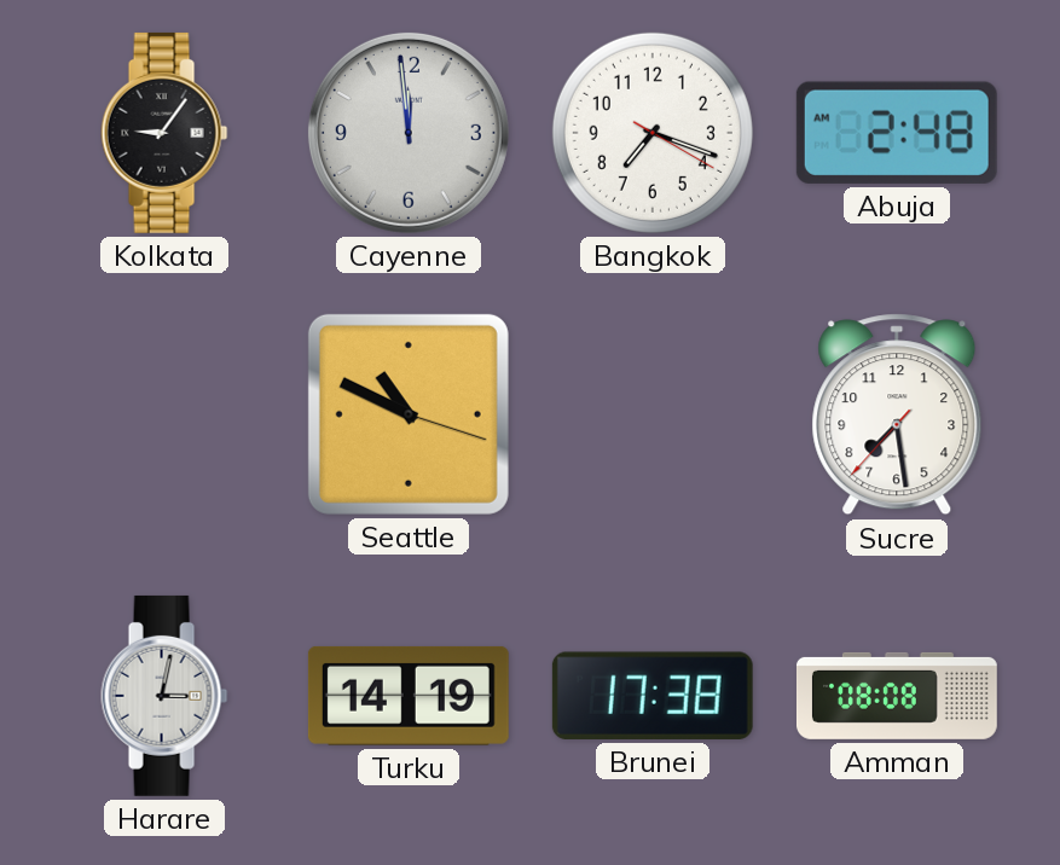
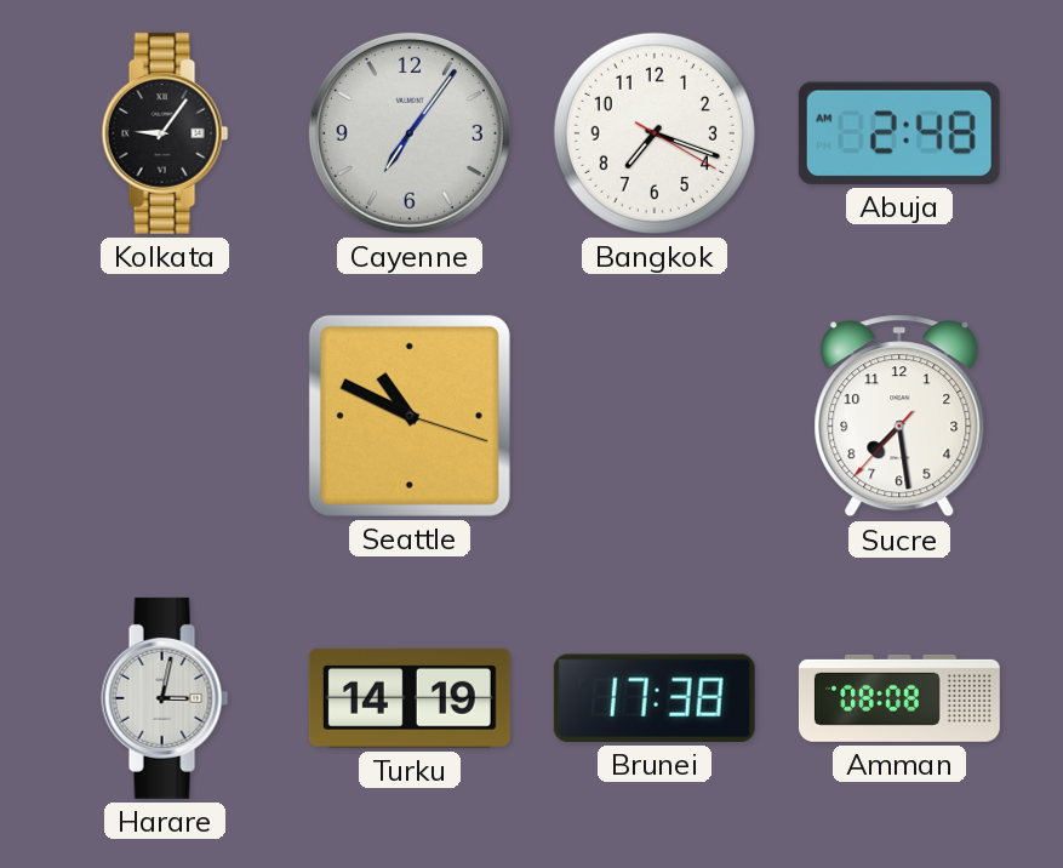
Cayenne: 11:59 -> 7:06 (410, 133)
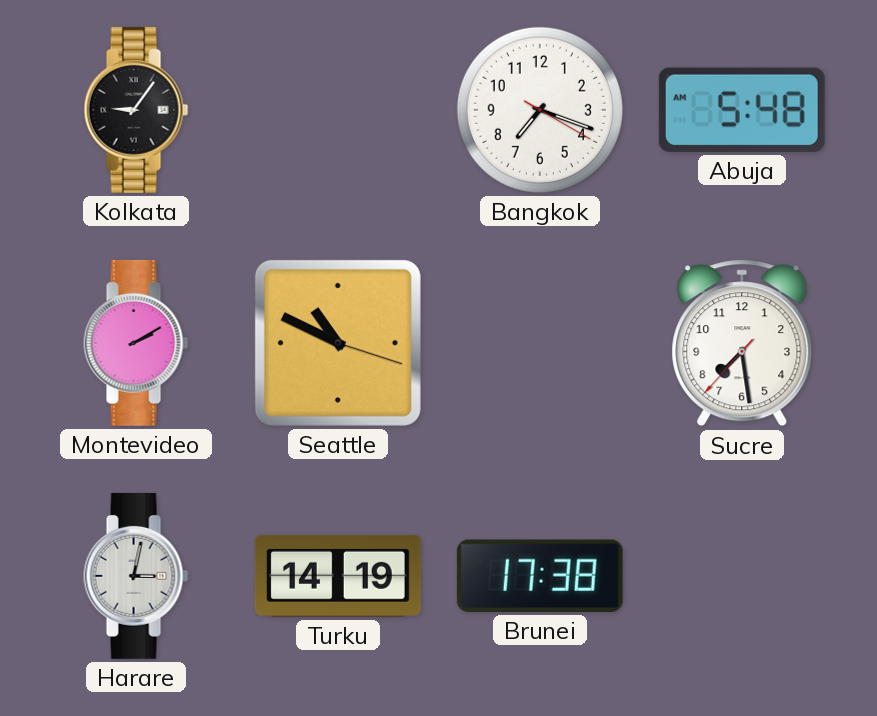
Cayenne: 7:06 -> none (410, 133)
Abuja: 2:48 -> 5:48 (742, 110)
Montevideo: none -> 2:10 (136, 343)
Amman: 08:08 -> none (899, 698)
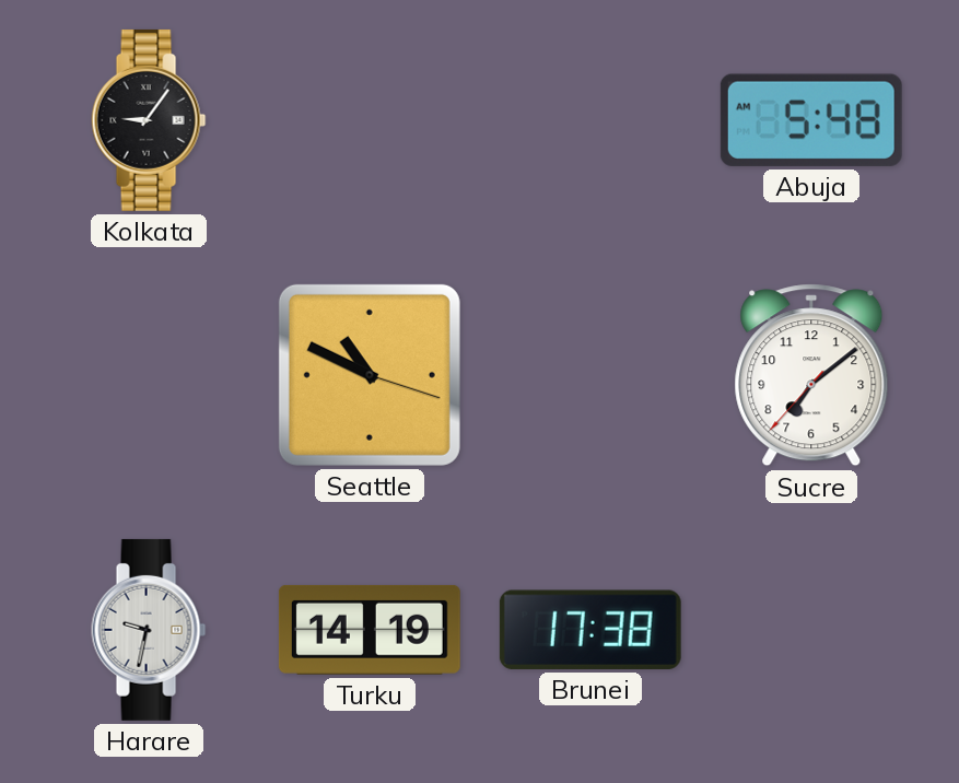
Bangkok: 7:18 -> none (540, 110)
Montevideo: 2:10 -> none (136, 343)
Sucre: 7:28 -> 7:08 (811, 375)
Harare: 3:02 -> 9:32 (149, 630)
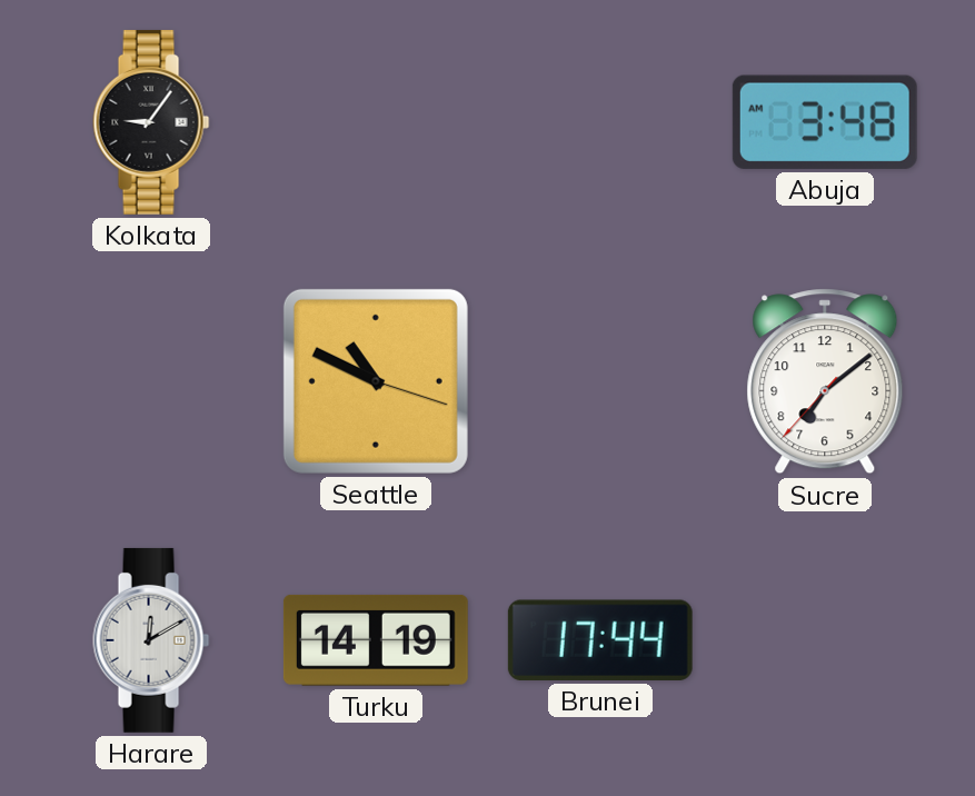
Abuja: 5:48 -> 3:48 (825, 122)
Harare: 9:32 -> 12:10 (151, 640)
Brunei: 17:38 -> 17:44 (600, 640)
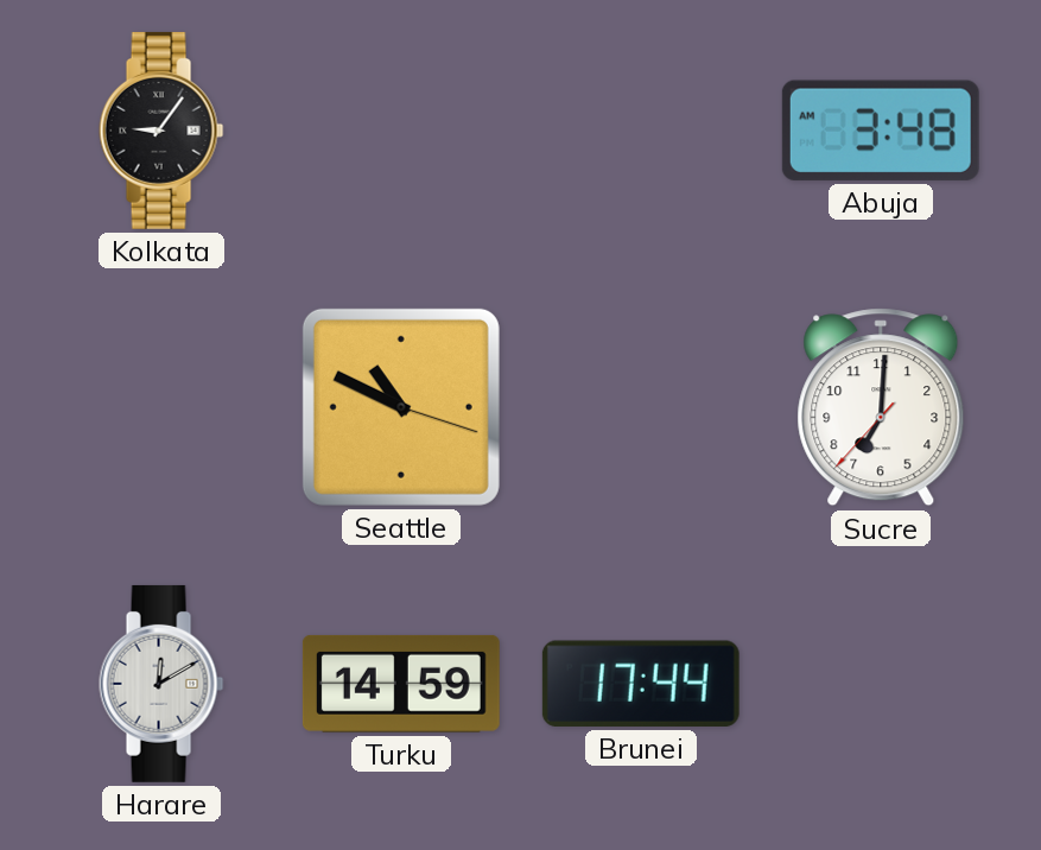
Sucre: 7:08 -> 7:00 (881, 407)
Turku: 14:19 -> 14:59 (401, 684)
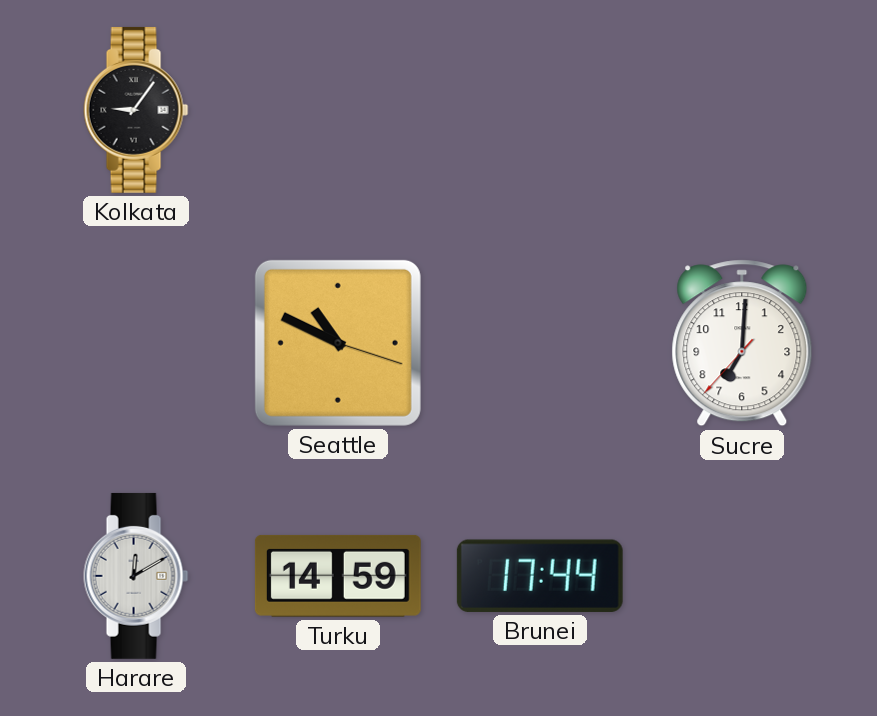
Abuja: 3:48 -> none (881, 131)
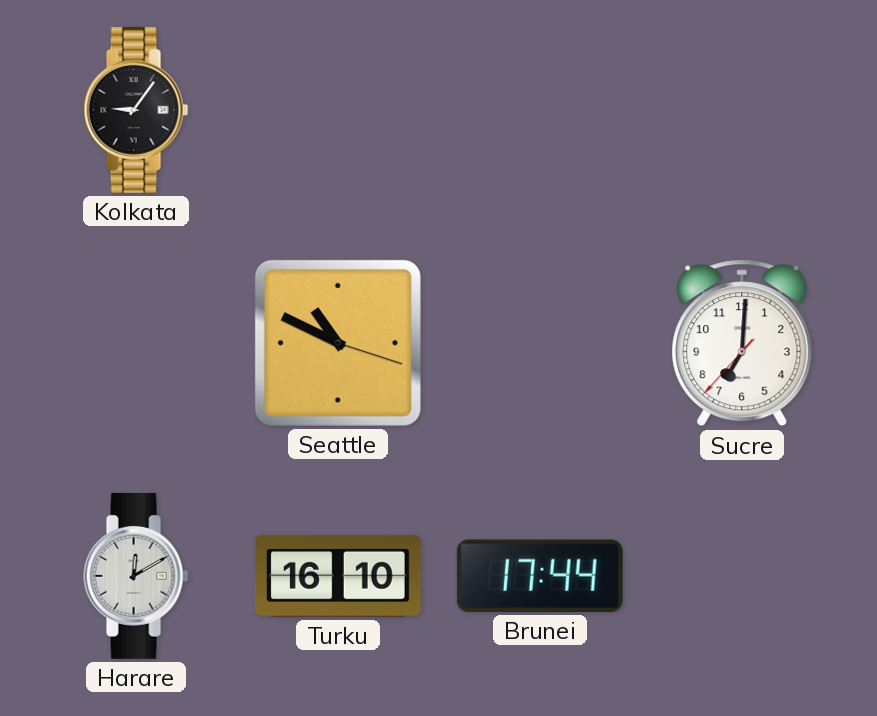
Turku: 14:59 -> 16:10 (338, 576)
